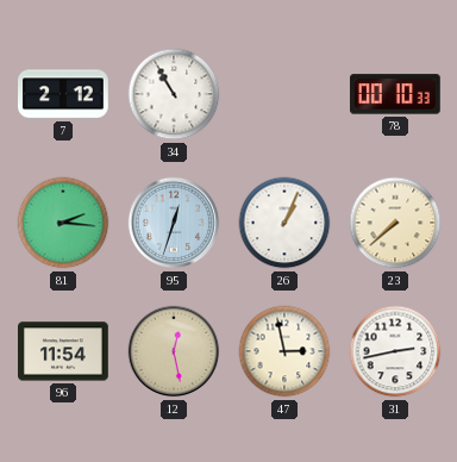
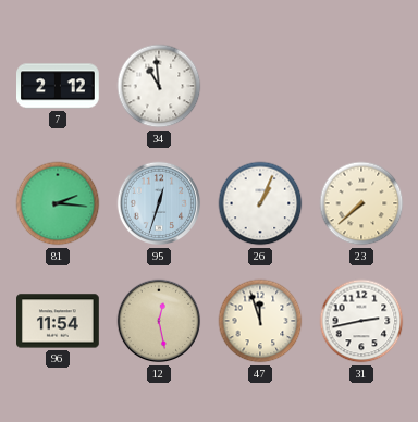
34: 10:55 -> 10:59 (159, 86)
78: 00:10 -> none (396, 94)
47: 2:58 -> 11:57 (260, 321)
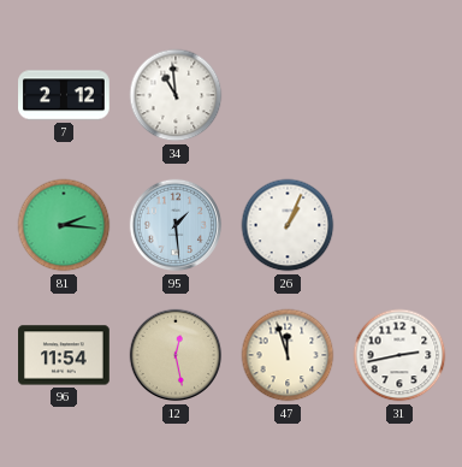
95: 12:33 -> 1:29 (176, 225)
23: 7:38 -> none (361, 203)
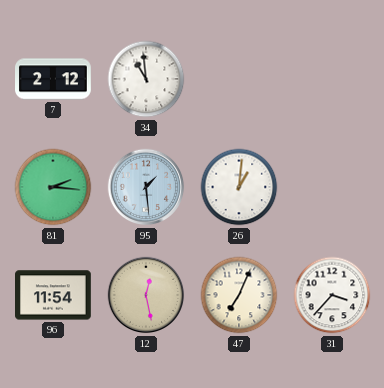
26: 1:04 -> 1:01 (239, 187)
47: 11:57 -> 7:04 (239, 295)
31: 2:43 -> 3:37 (332, 295)
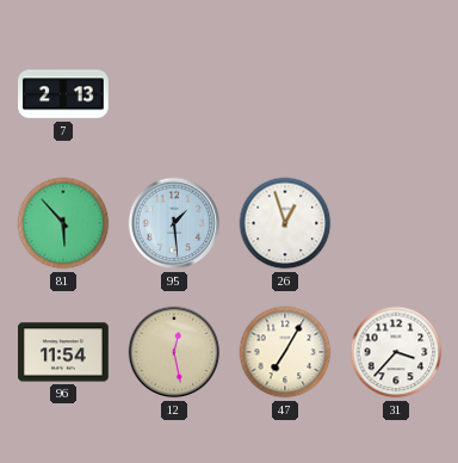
7: 2:12 -> 2:13 (63, 94)
34: 10:59 -> none (146, 79)
81: 2:16 -> 5:53 (63, 223)
26: 1:01 -> 12:57 (285, 223)
47: 7:04 -> 7:05 (285, 352)
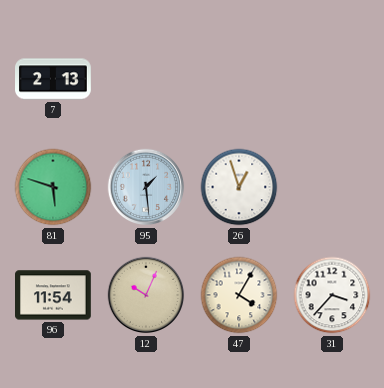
81: 5:53 -> 5:48 (53, 187)
12: 12:28 -> 10:04 (146, 295)
47: 7:05 -> 4:05 (239, 295)
